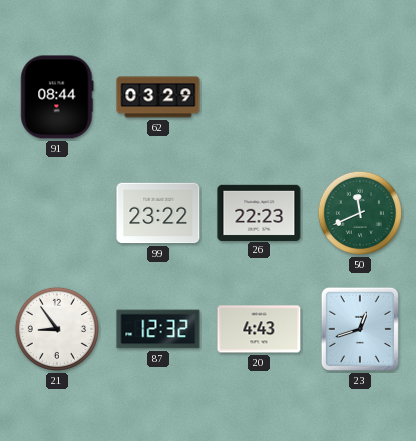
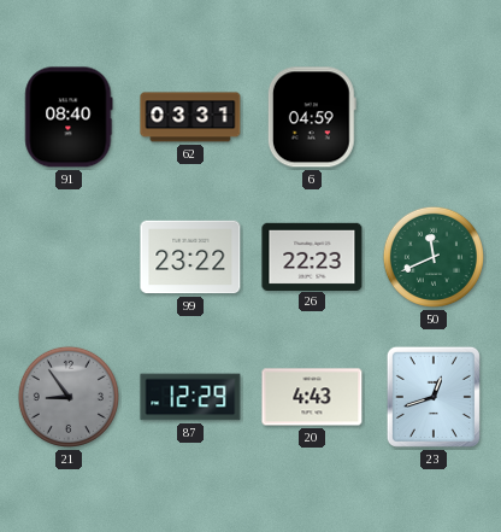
91: 08:44 -> 08:40 (69, 117)
62: 03:29 -> 03:31 (190, 117)
6: none -> 04:59 (312, 117)
21 dial: white -> grey (69, 397)
87: 12:32 -> 12:29 (190, 397)
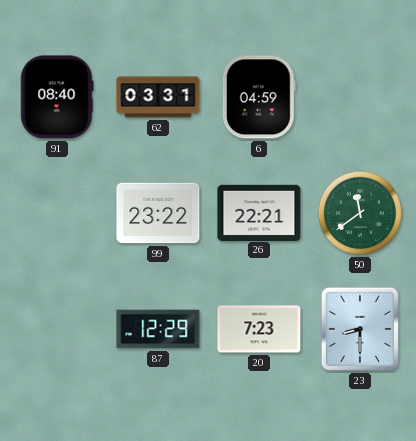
26: 22:23 -> 22:21 (259, 212)
50: 11:41 -> 11:39 (360, 213)
21: 8:54 -> none (69, 397)
20: 4:43 -> 7:23 (259, 329)
23: 12:42 -> 8:30 (360, 329)
